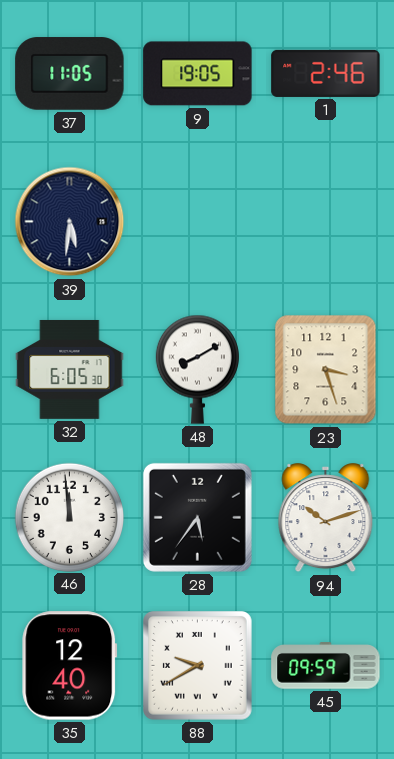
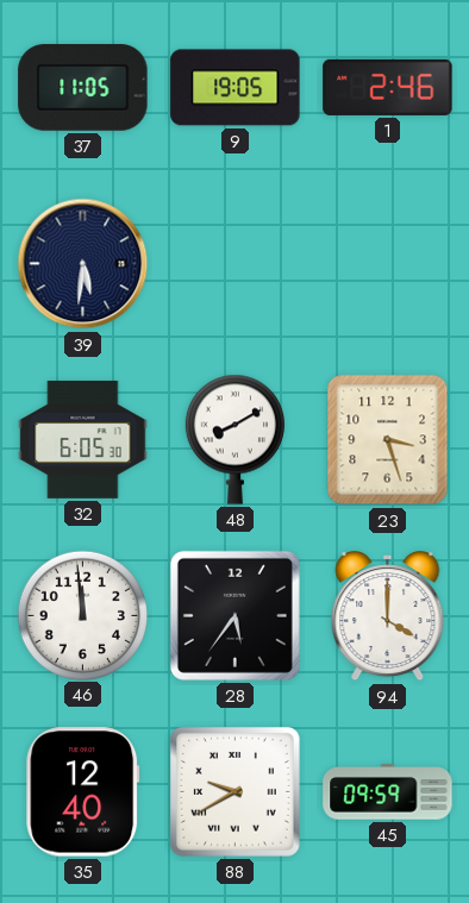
94: 10:12 -> 4:00 (388, 616)
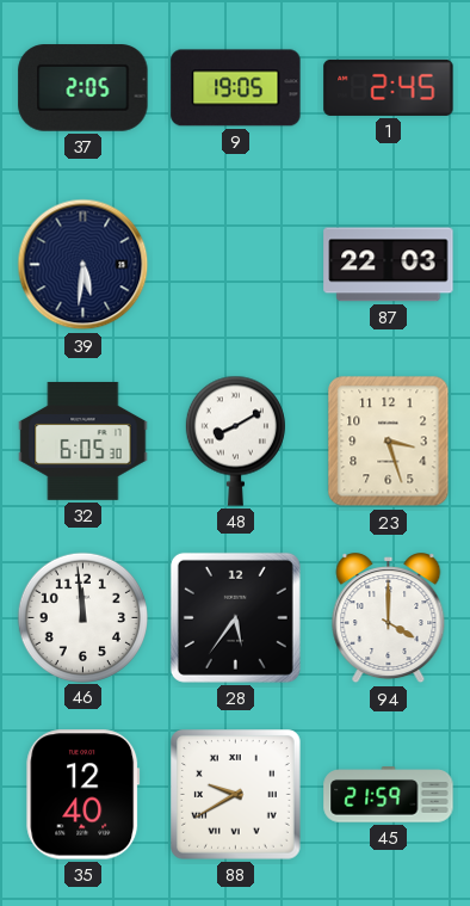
37: 11:05 -> 2:05 (84, 88)
1: 2:46 -> 2:45 (389, 87)
87: none -> 22:03 (389, 265)
45: 09:59 -> 21:59 (389, 795)
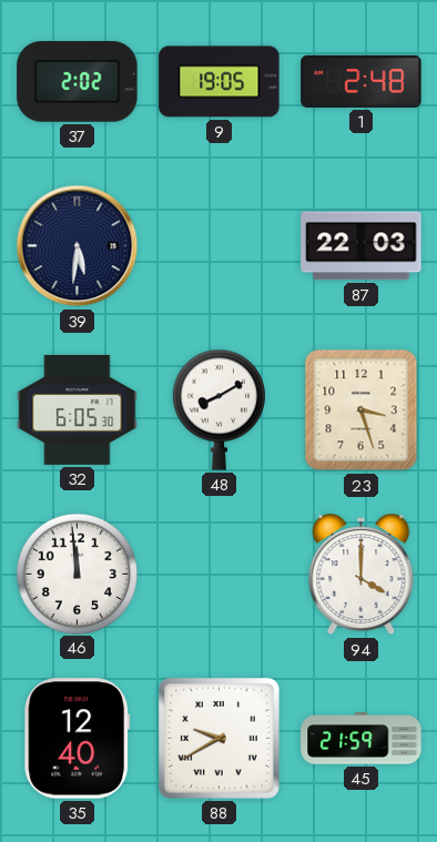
37: 2:05 -> 2:02 (78, 82)
1: 2:45 -> 2:48 (362, 81)
28: 5:36 -> none (235, 617)
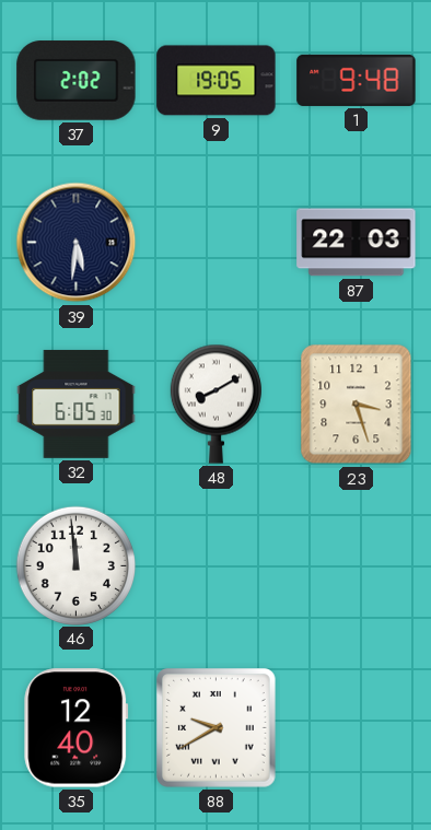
1: 2:48 -> 9:48 (357, 80)
94: 4:00 -> none (362, 575)
45: 21:59 -> none (362, 739)
